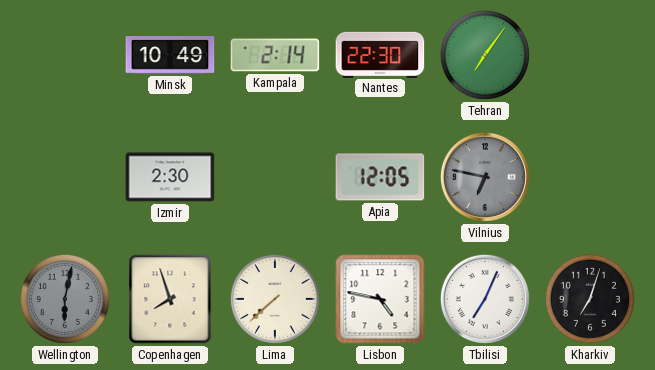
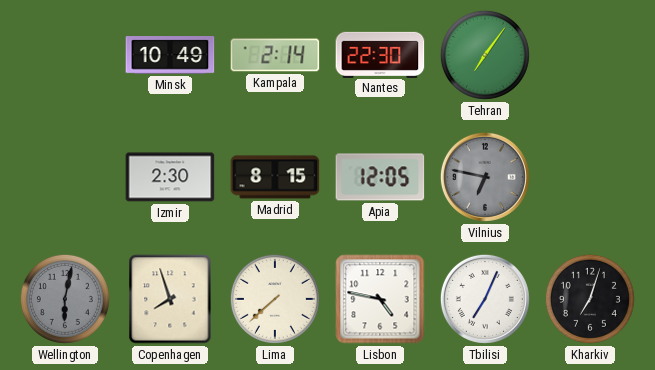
Madrid: none -> 8:15 (275, 177)
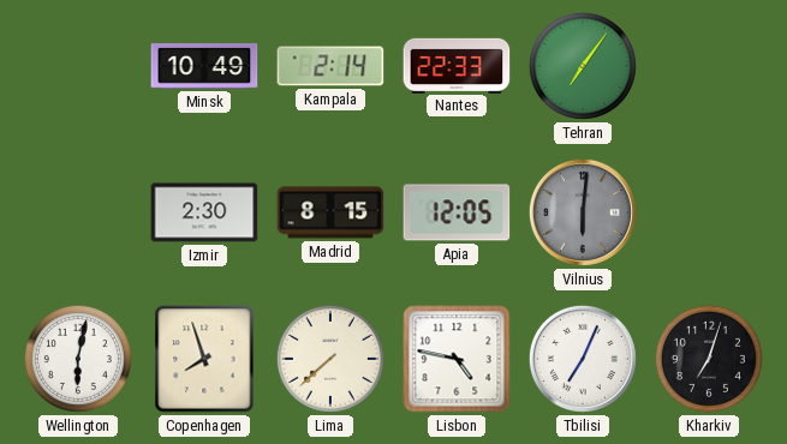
Nantes: 22:30 -> 22:33 (457, 65)
Vilnius: 6:47 -> 6:01 (583, 212)
Wellington dial: grey -> white (78, 359)
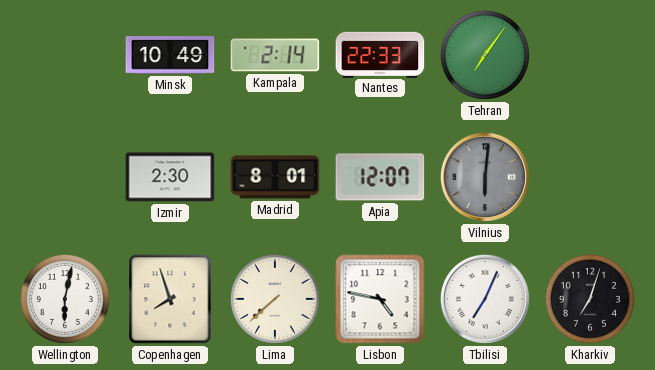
Madrid: 8:15 -> 8:01 (275, 177)
Apia: 12:05 -> 12:07 (380, 177)
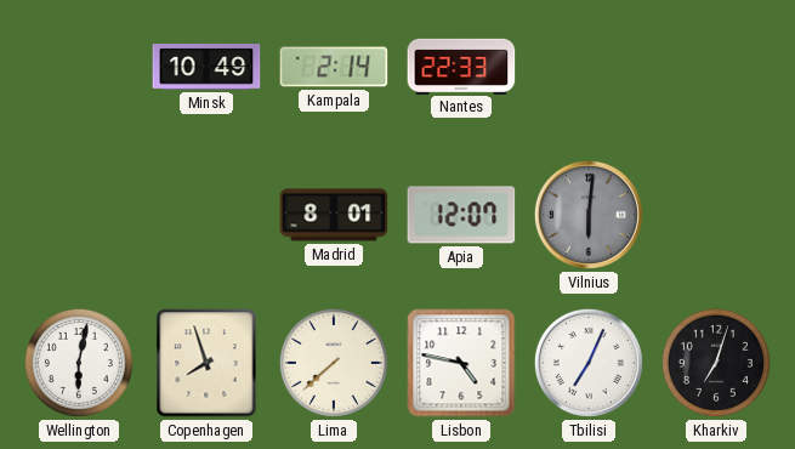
Tehran: 7:06 -> none (485, 55)
Izmir: 2:30 -> none (170, 177)
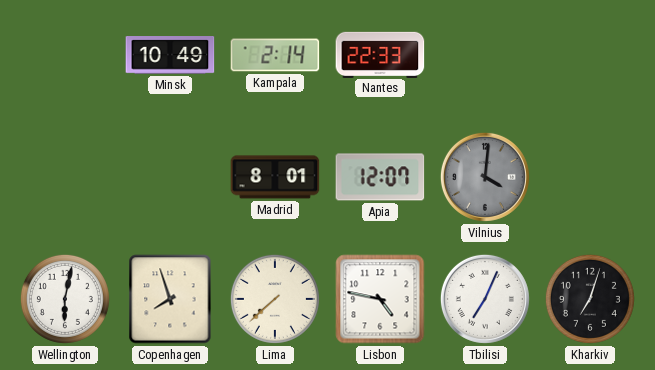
Vilnius: 6:01 -> 4:01 (485, 177)
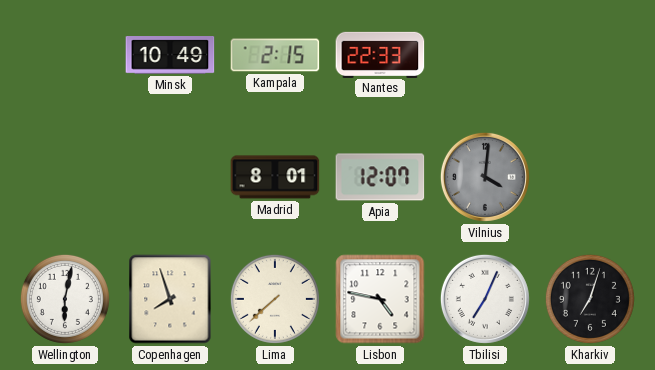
Kampala: 2:14 -> 2:15 (275, 55)
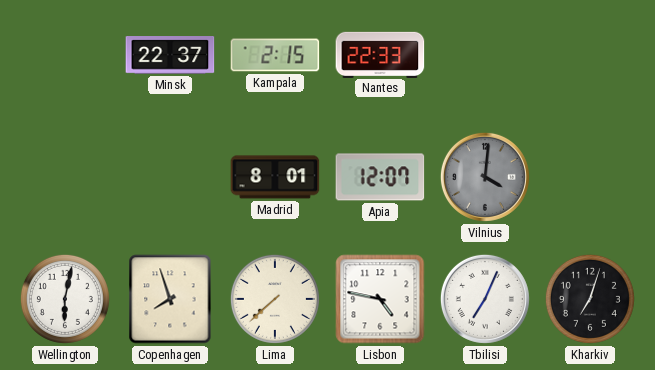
Minsk: 10:49 -> 22:37 (170, 56)
